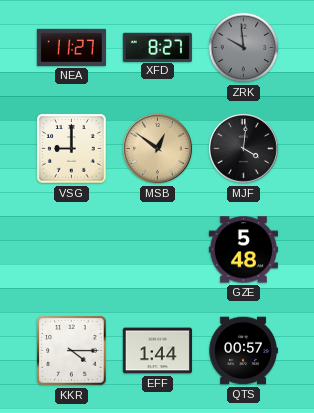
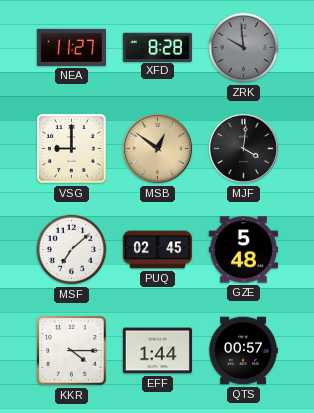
XFD: 8:27 -> 8:28 (157, 47)
MSF: none -> 7:08 (72, 250)
PUQ: none -> 02:45 (157, 250)
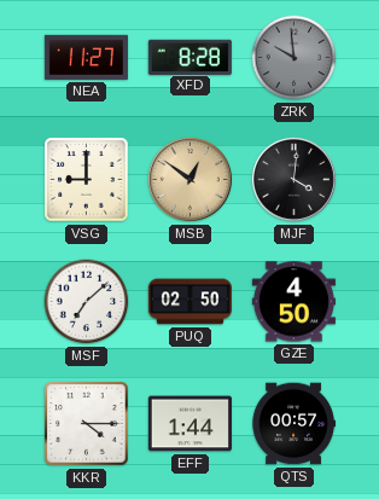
PUQ: 02:45 -> 02:50 (189, 302)
GZE: 5:48 -> 4:50 (293, 302)
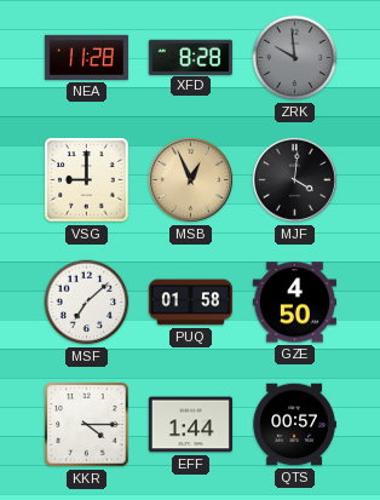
NEA: 11:27 -> 11:28 (86, 57)
MSB: 12:51 -> 12:56 (190, 179)
PUQ: 02:50 -> 01:58 (190, 303)
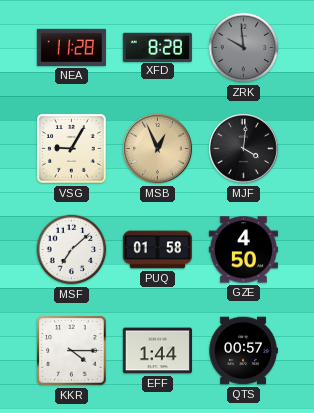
VSG: 9:00 -> 9:05 (72, 149)
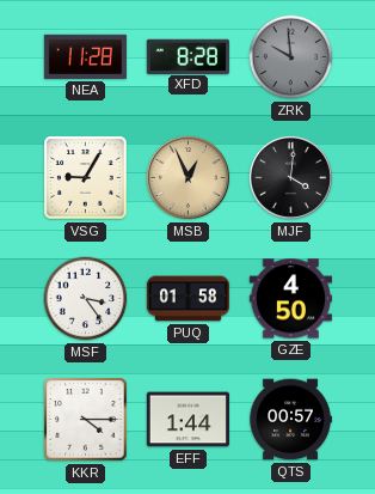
MSF: 7:08 -> 3:24 (86, 299)
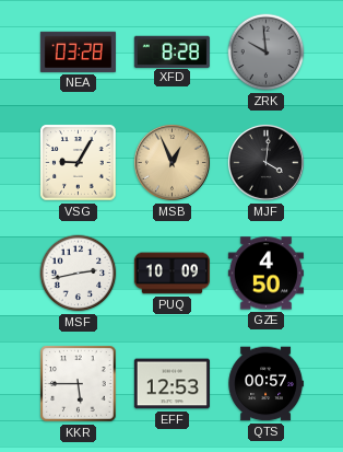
NEA: 11:28 -> 03:28 (78, 51)
MSF: 3:24 -> 2:43 (79, 274)
PUQ: 01:58 -> 10:09 (171, 274)
KKR: 4:15 -> 5:45 (79, 384)
EFF: 1:44 -> 12:53 (171, 384)
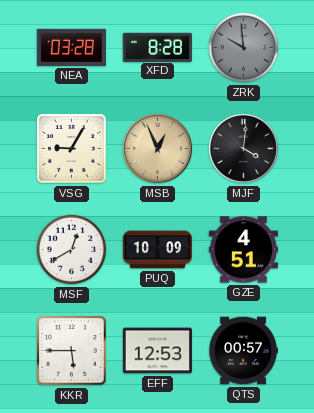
MSF: 2:43 -> 12:40 (72, 250)
GZE: 4:50 -> 4:51 (243, 250)
